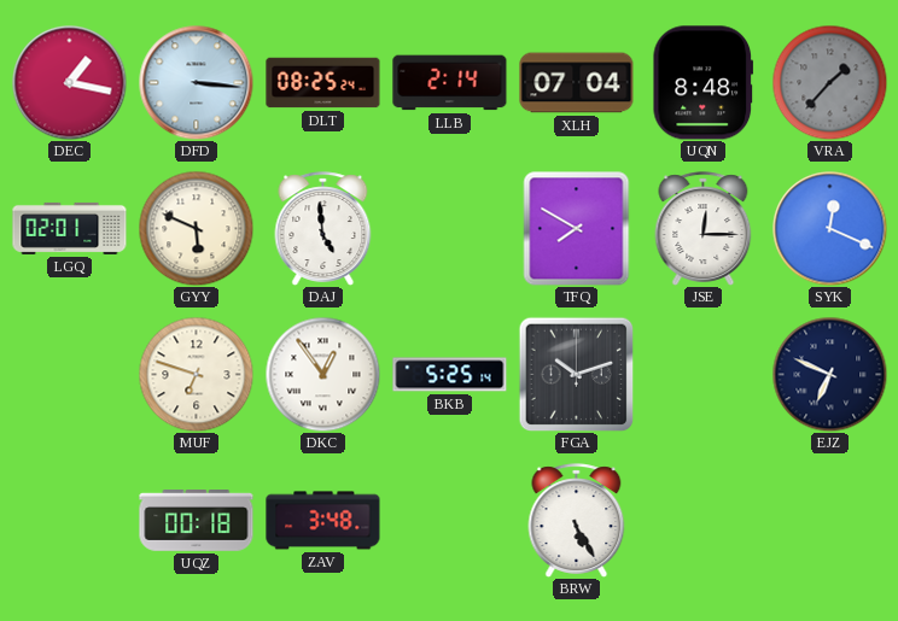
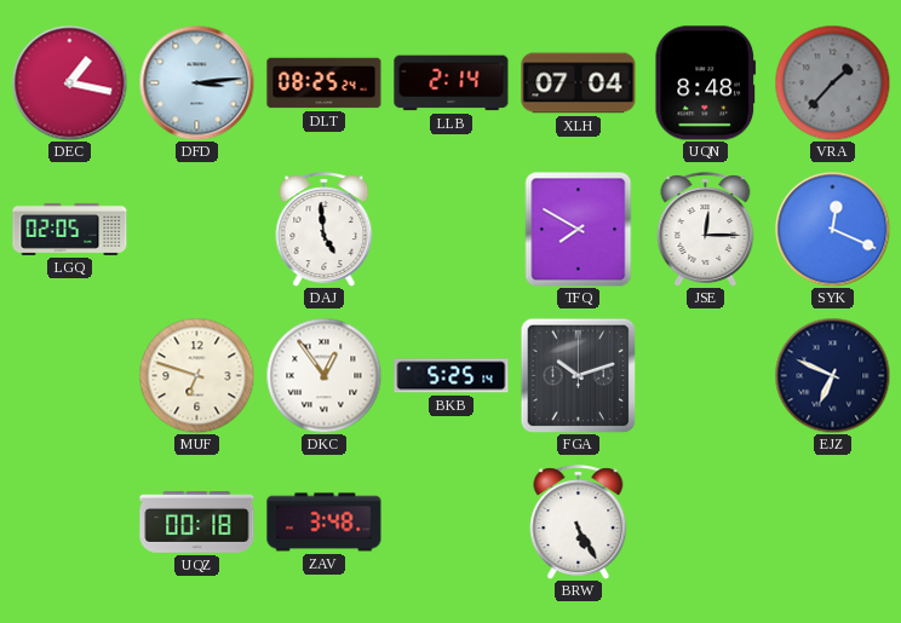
DFD: 3:16 -> 3:14 (196, 82)
LGQ: 02:01 -> 02:05 (70, 229)
GYY: 5:49 -> none (196, 228)
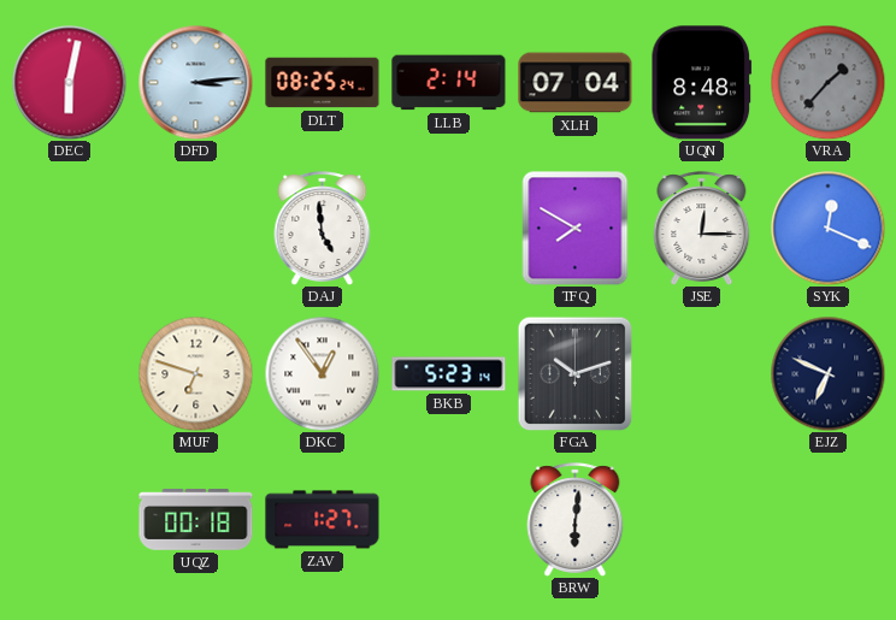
DEC: 1:17 -> 6:02 (69, 82)
LGQ: 02:05 -> none (70, 229)
BKB: 5:25 -> 5:23 (449, 374)
ZAV: 3:48 -> 1:27 (323, 520)
BRW: 5:25 -> 6:01 (576, 520)
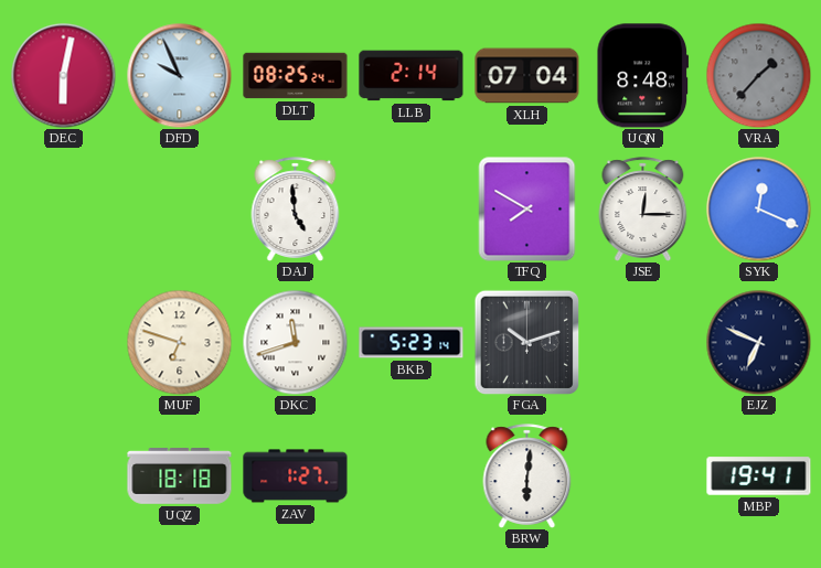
DFD: 3:14 -> 9:56 (179, 75)
DKC: 12:54 -> 11:42 (295, 342)
UQZ: 00:18 -> 18:18 (180, 476)
MBP: none -> 19:41 (759, 476)
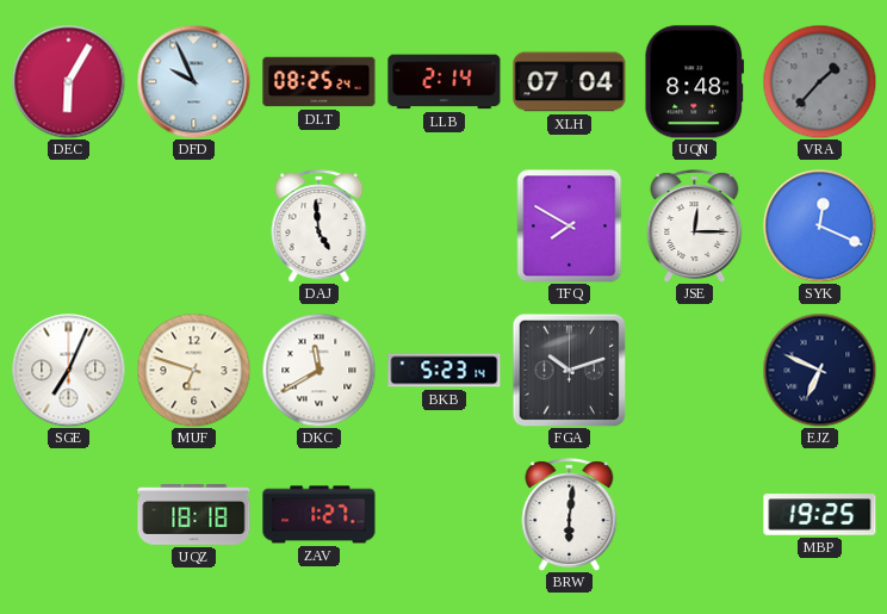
DEC: 6:02 -> 6:05 (68, 81)
SGE: none -> 7:04 (68, 370)
DKC: 11:42 -> 11:40 (318, 370)
MBP: 19:41 -> 19:25 (820, 515)
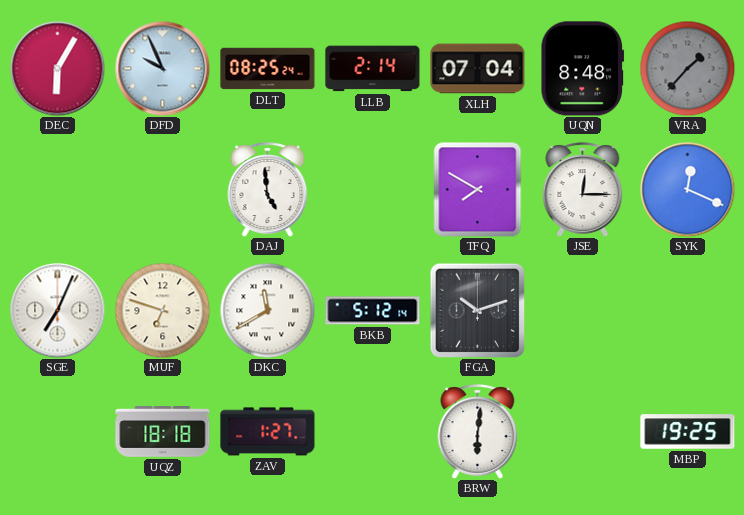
BKB: 5:23 -> 5:12 (373, 311)
EJZ: 6:49 -> none (819, 370)
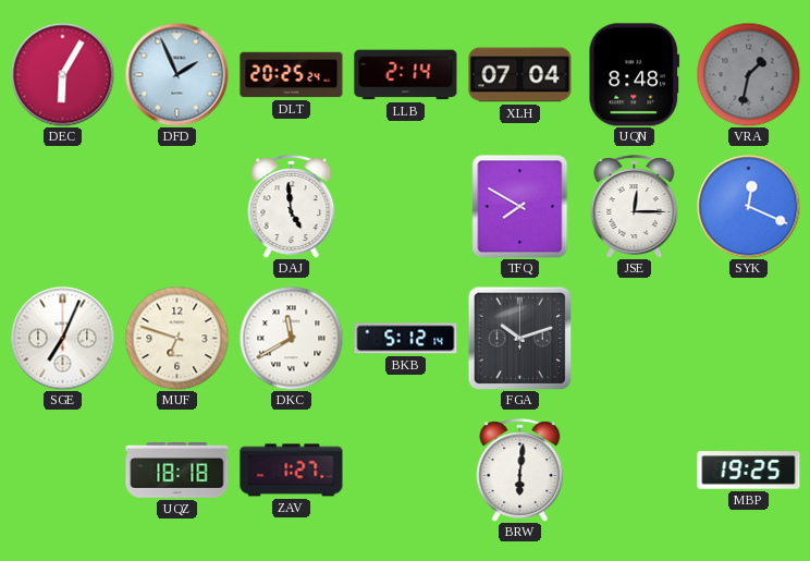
DFD: 9:56 -> 1:56 (176, 74)
DLT: 08:25 -> 20:25 (292, 75)
VRA: 1:37 -> 1:32 (748, 74)
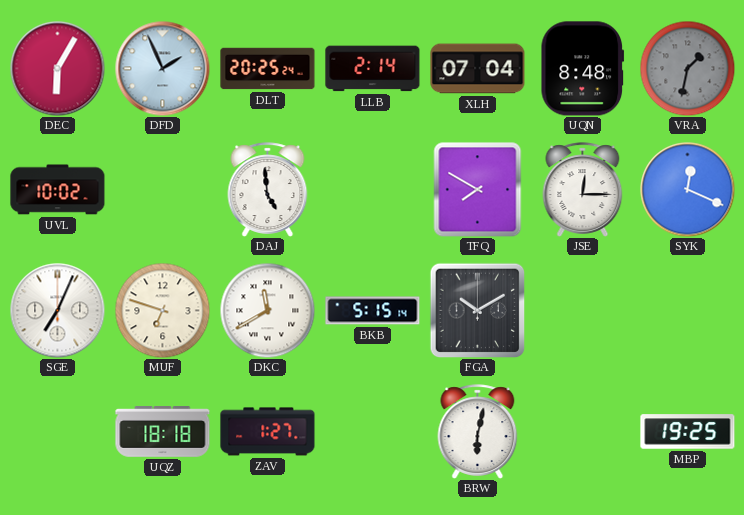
UVL: none -> 10:02 (58, 190)
BKB: 5:12 -> 5:15 (373, 311)
FGA: 10:12 -> 10:10 (477, 310)
BRW: 6:01 -> 6:02 (478, 432)
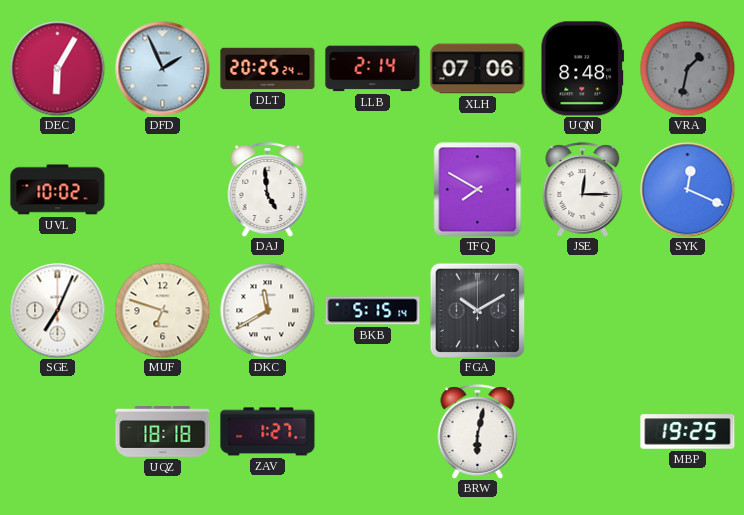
XLH: 07:04 -> 07:06 (478, 69)
